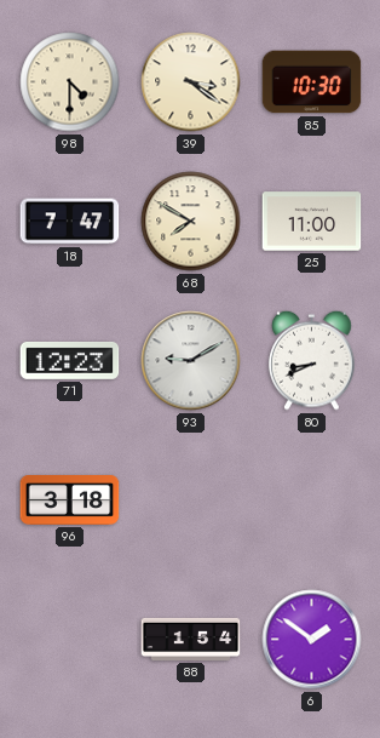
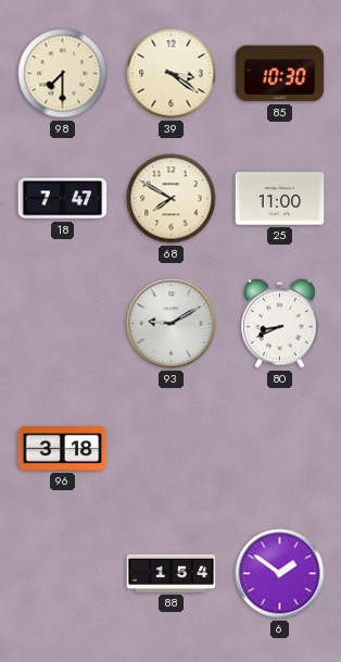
98: 4:30 -> 7:30 (63, 74)
71: 12:23 -> none (70, 360)
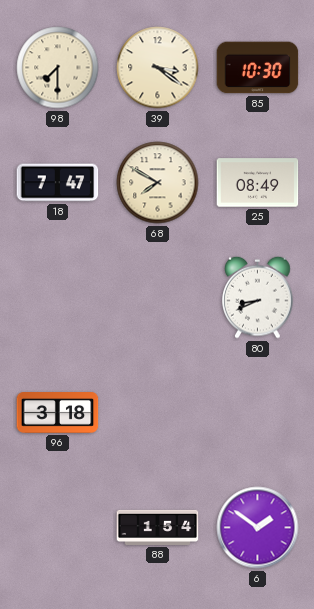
25: 11:00 -> 08:49 (258, 183)
93: 9:10 -> none (172, 324)
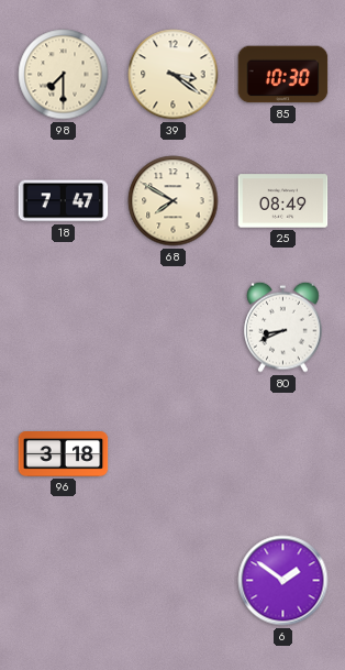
88: 1:54 -> none (158, 527)
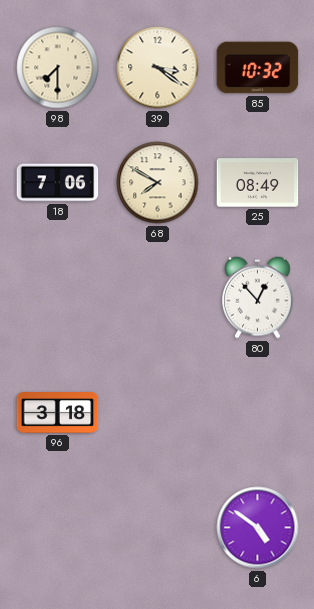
85: 10:30 -> 10:32 (258, 68)
18: 7:47 -> 7:06 (58, 183)
80: 8:41 -> 12:53 (258, 297)
6: 1:51 -> 4:51 (258, 528)
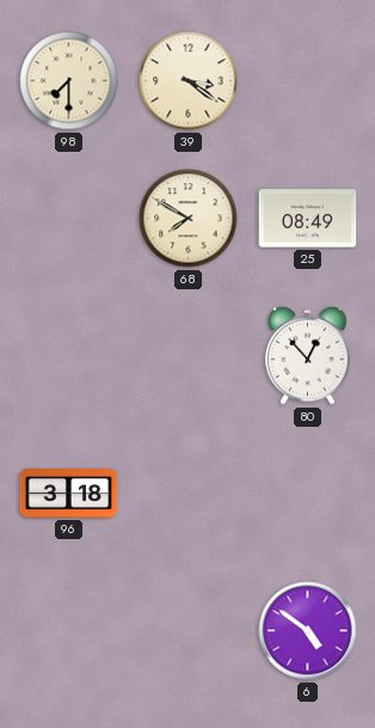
85: 10:32 -> none (258, 68)
18: 7:06 -> none (58, 183)
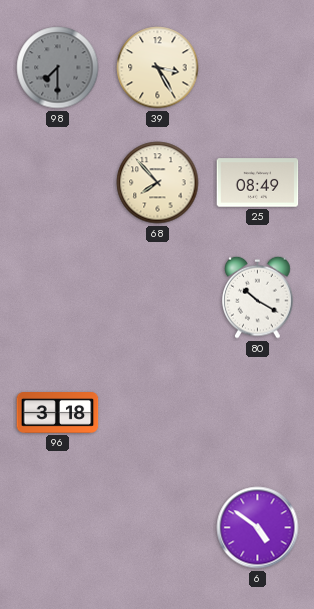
98 dial: cream -> grey (58, 68)
39: 3:21 -> 3:25 (158, 68)
68: 7:50 -> 7:53 (158, 183)
80: 12:53 -> 10:20 (258, 297)
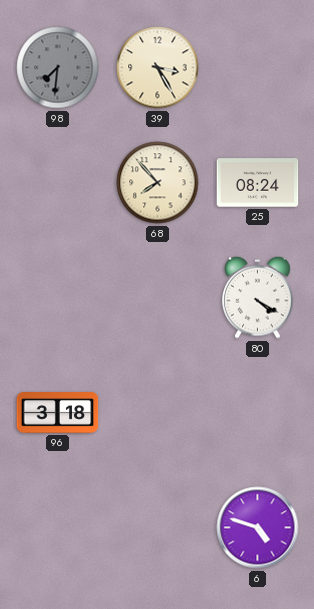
98: 7:30 -> 7:31 (58, 68)
25: 08:49 -> 08:24 (258, 183)
80: 10:20 -> 4:20 (258, 297)
6: 4:51 -> 4:48 (258, 528)
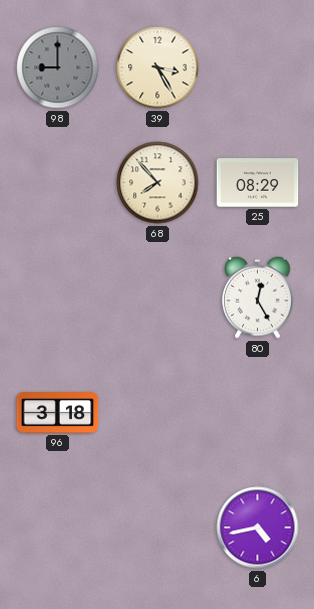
98: 7:31 -> 9:00 (58, 68)
25: 08:24 -> 08:29 (258, 183)
80: 4:20 -> 12:25 (258, 297)
6: 4:48 -> 4:43 (258, 528)
